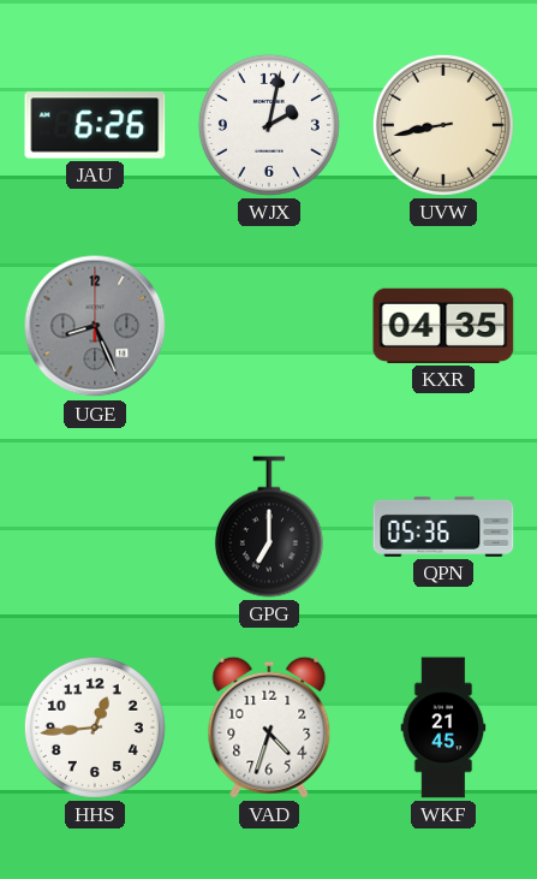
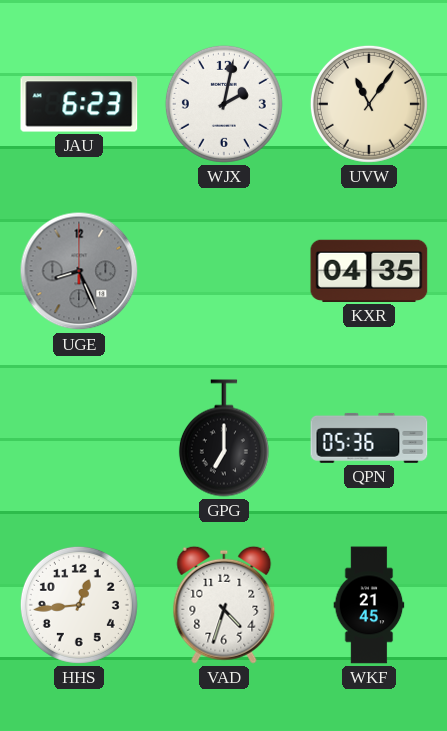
JAU: 6:26 -> 6:23 (79, 104)
UVW: 8:43 -> 11:06 (369, 104)
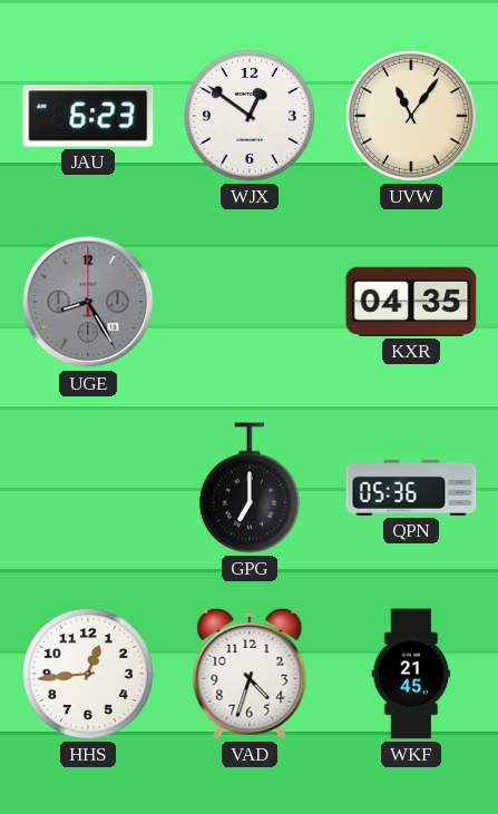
WJX: 2:02 -> 12:51 (250, 116)
UGE: 8:26 -> 8:25 (88, 302)
